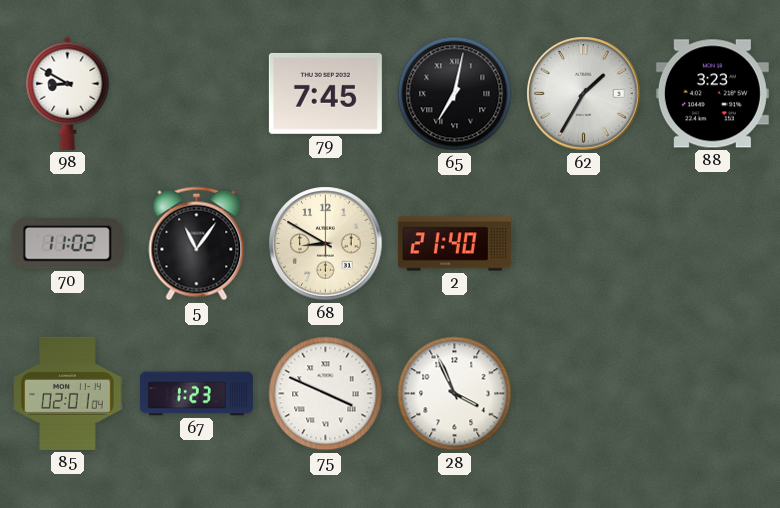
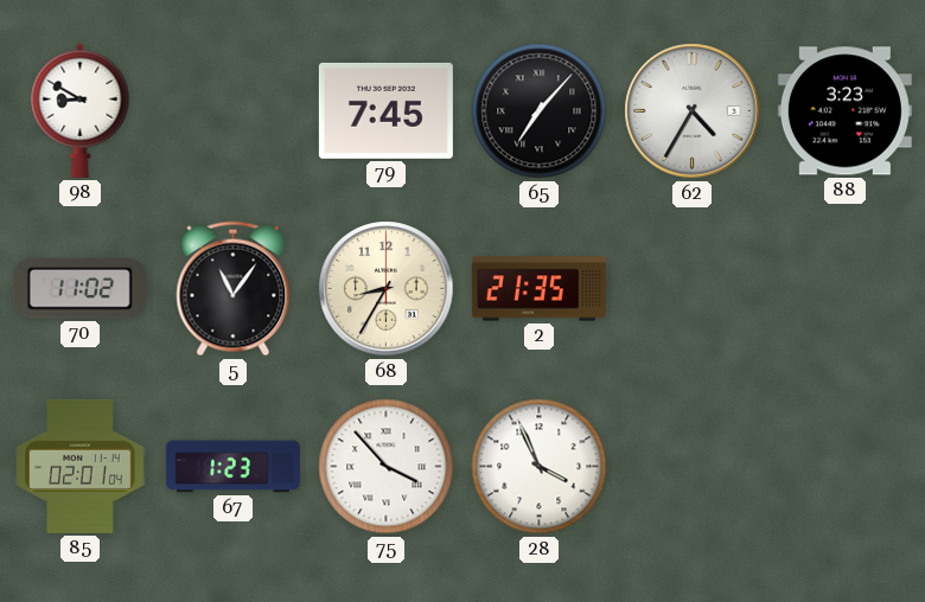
65: 7:02 -> 7:07 (540, 111)
62: 1:35 -> 4:35 (693, 111)
68: 8:50 -> 8:35 (387, 289)
2: 21:40 -> 21:35 (538, 289)
75: 3:49 -> 3:53 (387, 467)
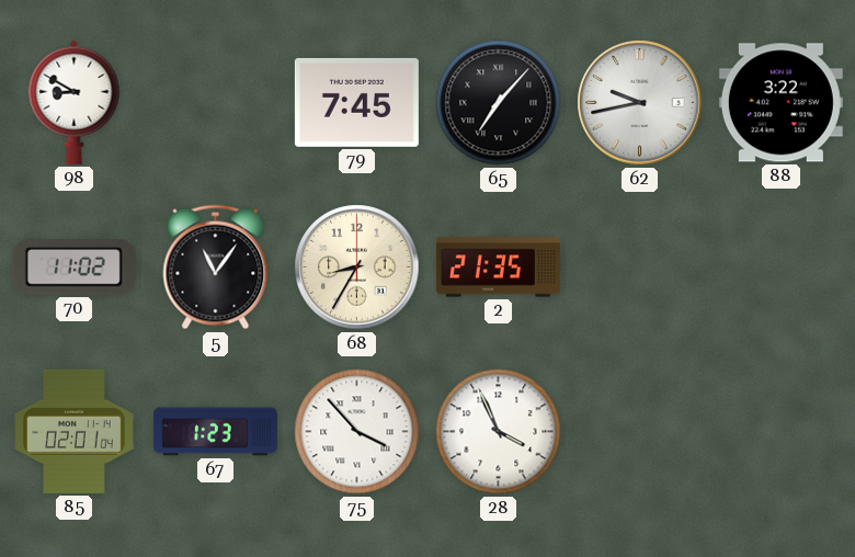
62: 4:35 -> 9:43 (640, 103)
88: 3:23 -> 3:22 (780, 103)
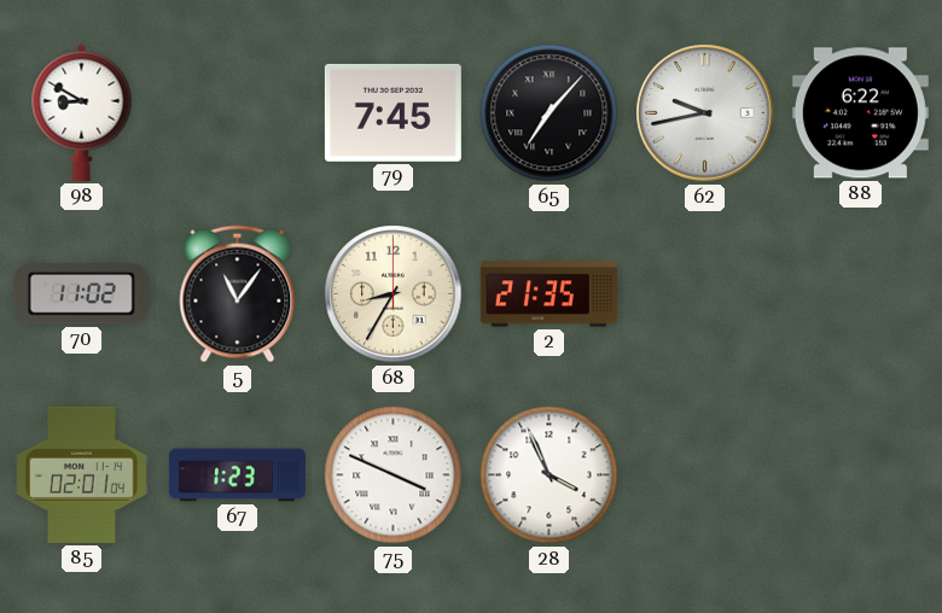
88: 3:22 -> 6:22 (860, 113)
75: 3:53 -> 3:49 (394, 475)
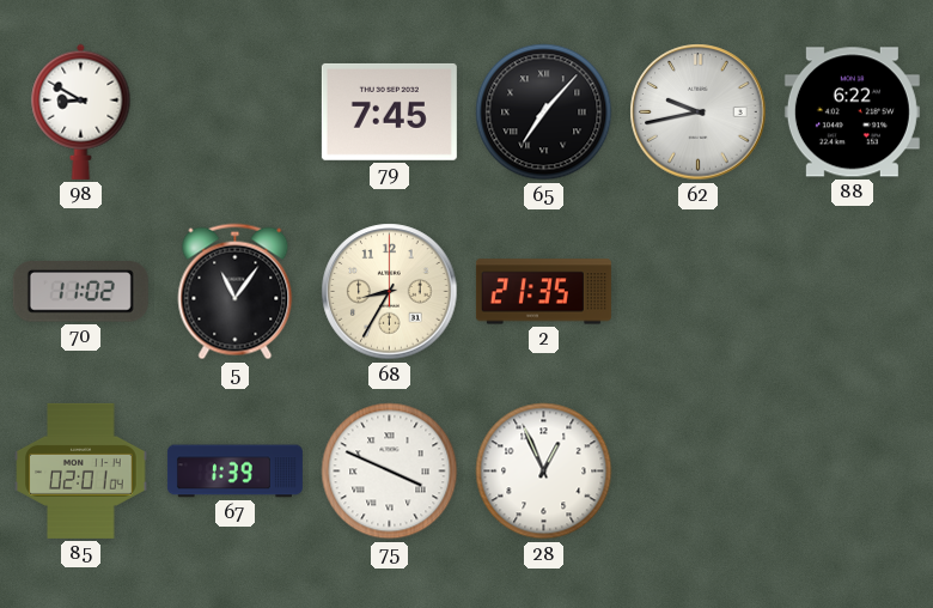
67: 1:23 -> 1:39 (234, 472)
28: 3:56 -> 12:56 (544, 472)
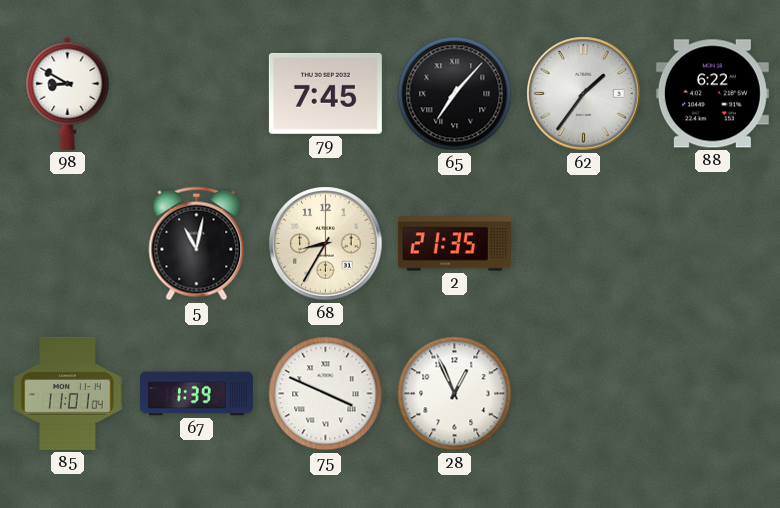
62: 9:43 -> 1:36 (584, 94)
70: 11:02 -> none (80, 292)
5: 11:06 -> 11:02 (197, 244)
85: 02:01 -> 11:01 (68, 393)
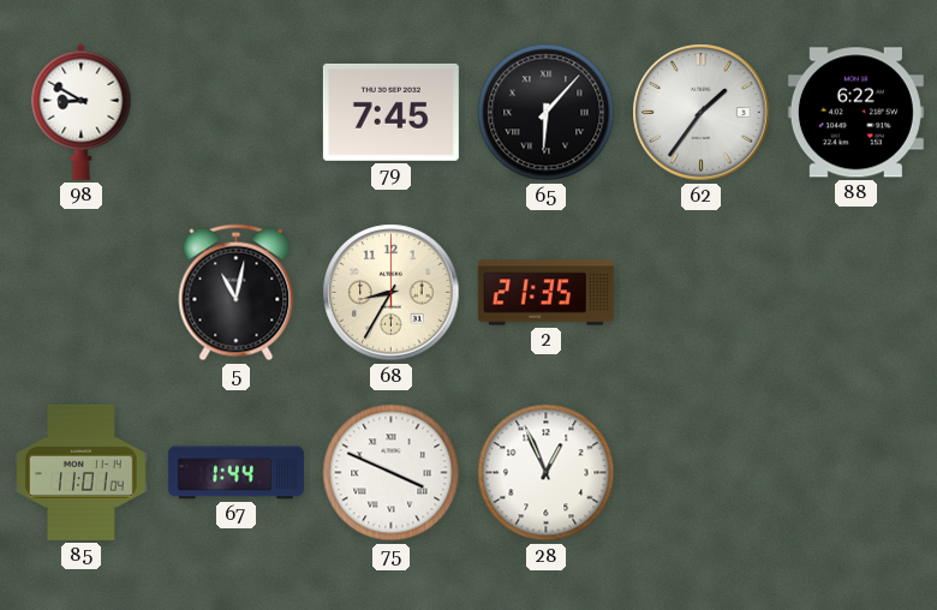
65: 7:07 -> 6:07 (547, 113)
67: 1:39 -> 1:44 (235, 473)
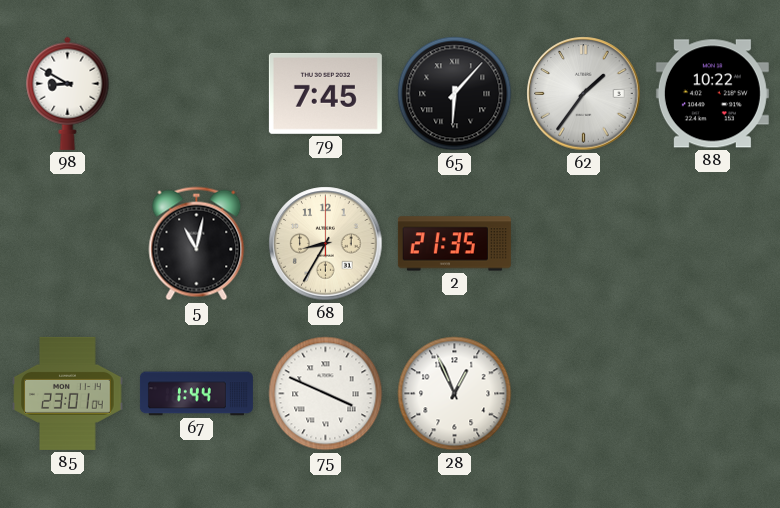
88: 6:22 -> 10:22 (712, 94)
85: 11:01 -> 23:01 (68, 393)
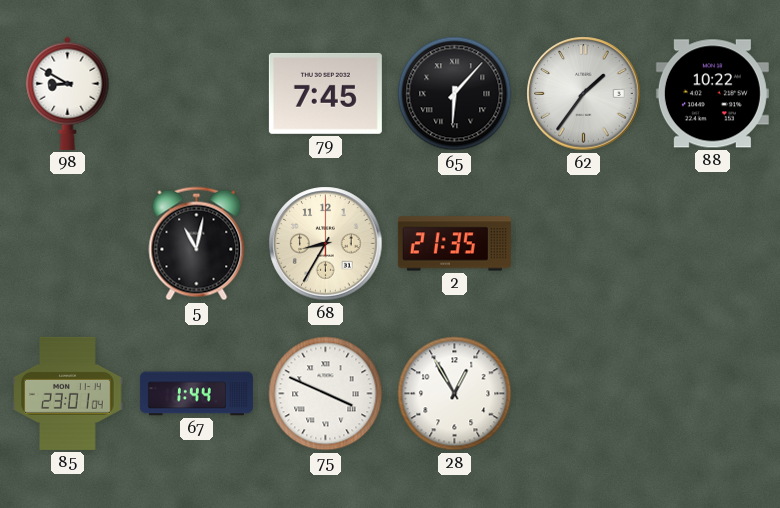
28: 12:56 -> 12:55 (455, 394)
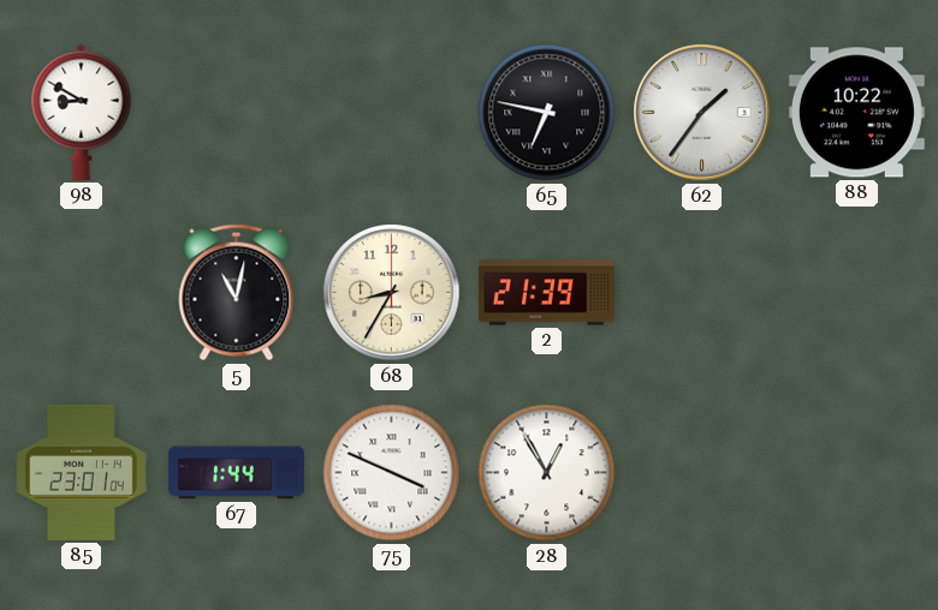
79: 7:45 -> none (325, 93)
65: 6:07 -> 6:47 (547, 113)
2: 21:35 -> 21:39 (546, 293)
